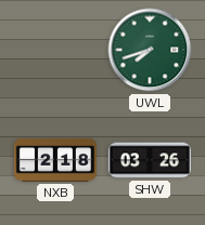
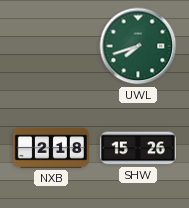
SHW: 03:26 -> 15:26 (138, 148)
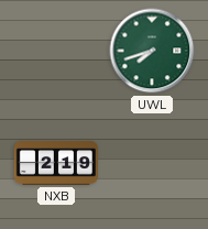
NXB: 2:18 -> 2:19 (56, 163)
SHW: 15:26 -> none (138, 148)
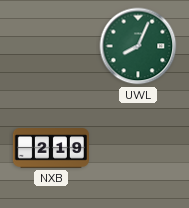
UWL: 7:42 -> 8:04 (138, 46)
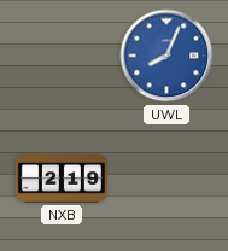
UWL dial: green -> blue (166, 56)
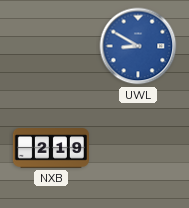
UWL: 8:04 -> 8:50 (138, 46)
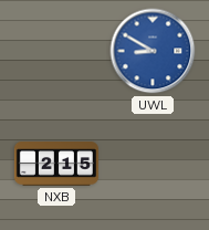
NXB: 2:19 -> 2:15 (56, 164)
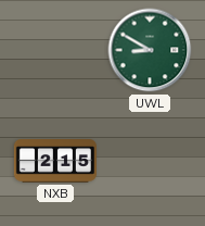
UWL dial: blue -> green (150, 50)
